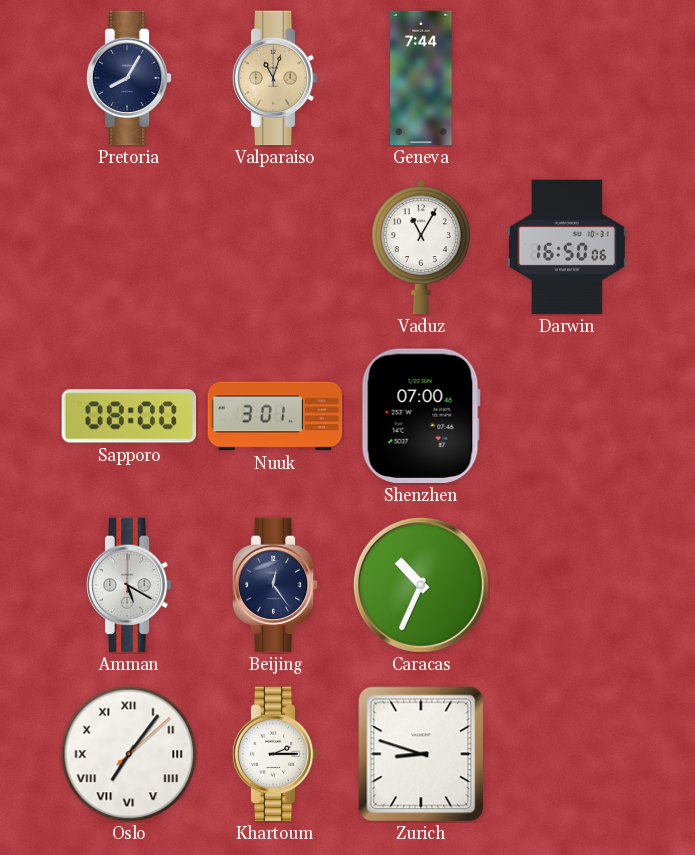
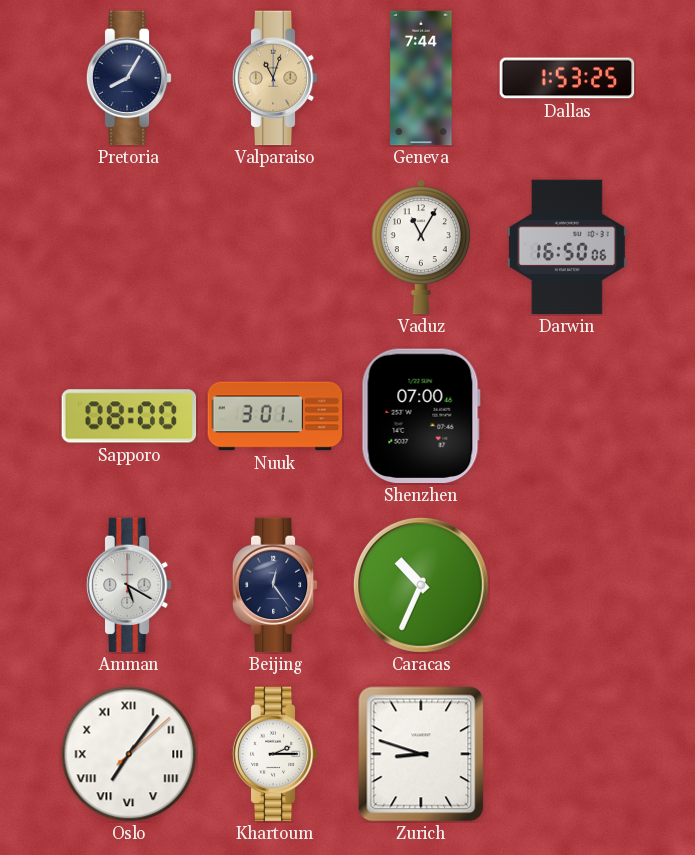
Dallas: none -> 1:53 (567, 78)
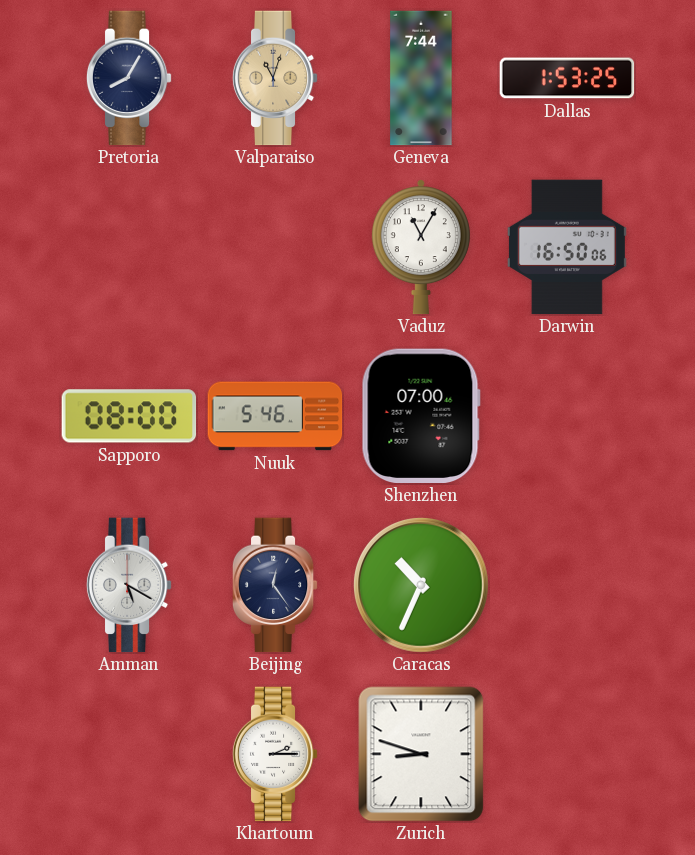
Nuuk: 3:01 -> 5:46 (275, 416)
Oslo: 7:06 -> none (129, 754)
